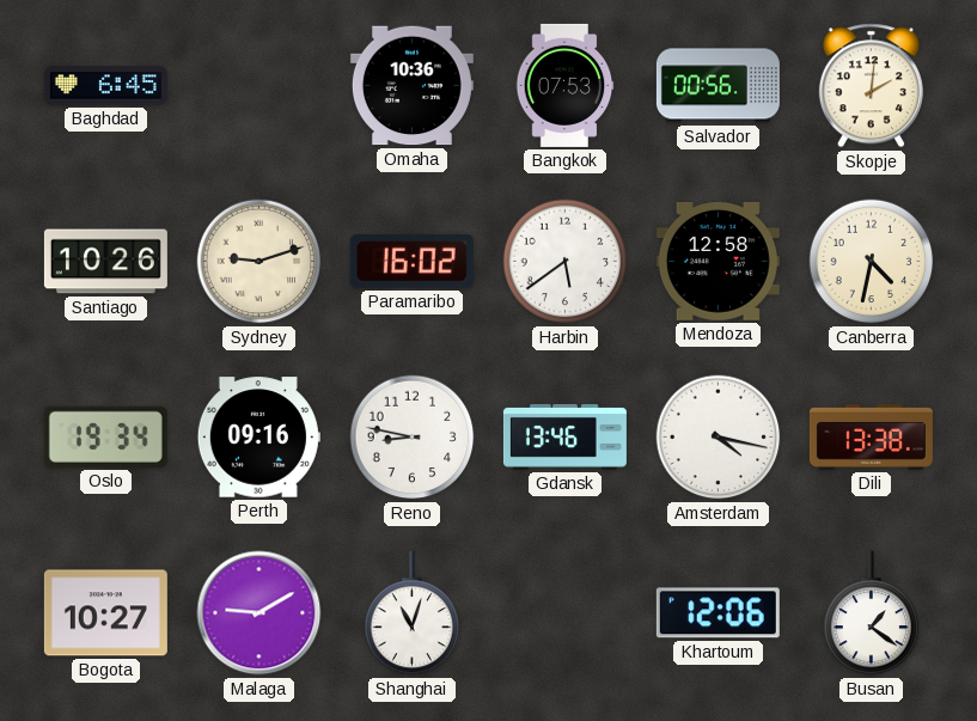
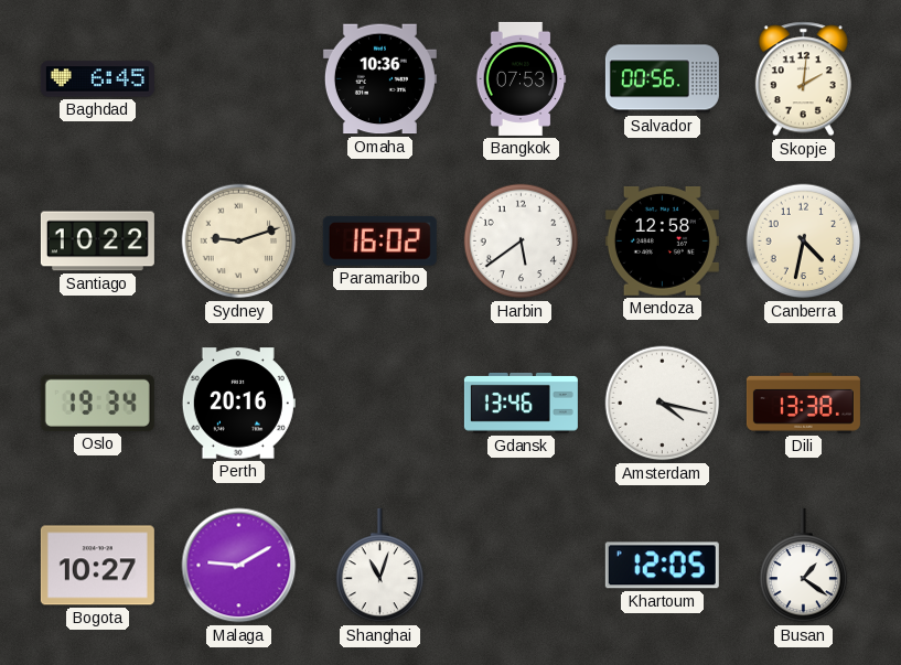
Santiago: 10:26 -> 10:22 (97, 242)
Perth: 09:16 -> 20:16 (238, 404)
Reno: 8:47 -> none (413, 438)
Khartoum: 12:06 -> 12:05 (662, 566)
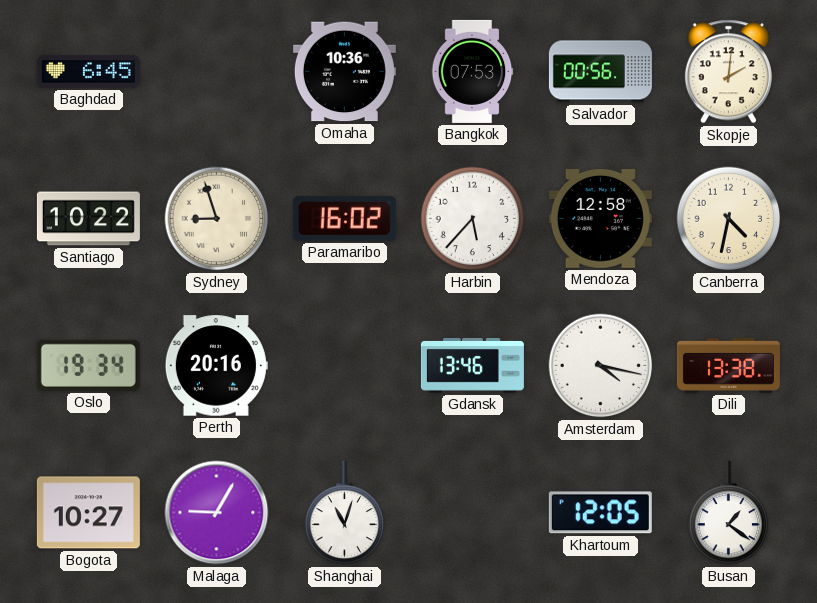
Sydney: 9:12 -> 8:57 (217, 219)
Harbin: 5:39 -> 5:37 (473, 219)
Malaga: 9:10 -> 9:05 (217, 513)
